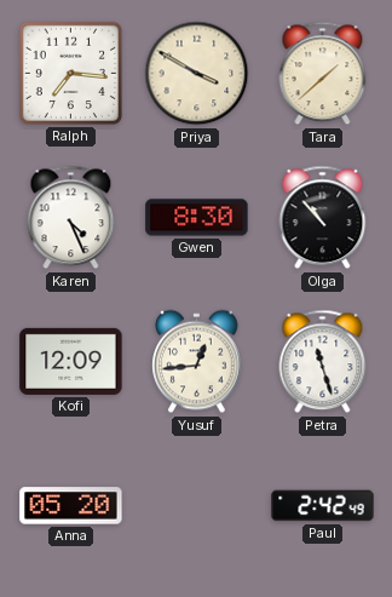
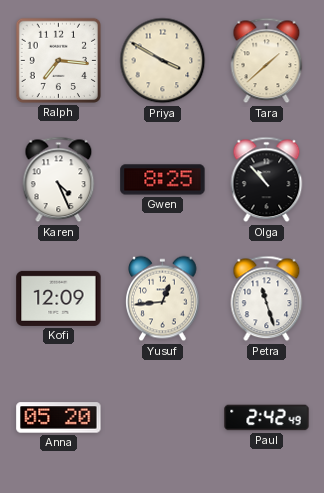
Gwen: 8:30 -> 8:25 (163, 180)
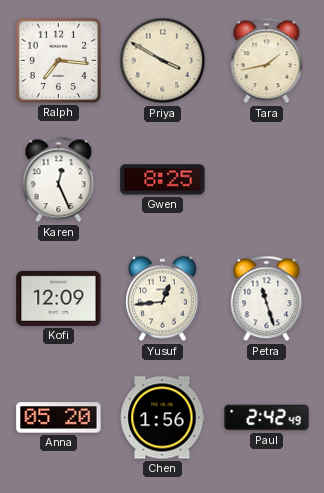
Tara: 1:38 -> 1:43 (267, 61)
Karen: 4:26 -> 12:26 (59, 180)
Olga: 10:53 -> none (267, 180)
Chen: none -> 1:56 (163, 418)
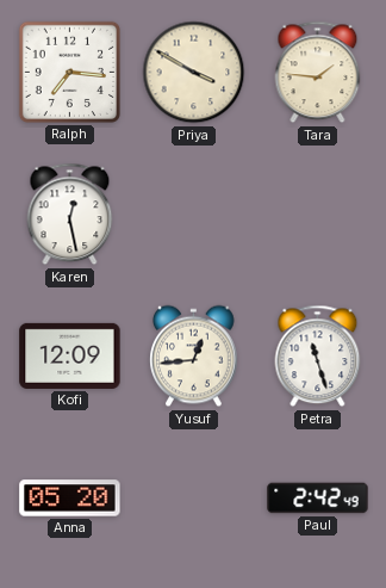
Tara: 1:43 -> 1:46 (318, 73)
Karen: 12:26 -> 12:28 (70, 215)
Gwen: 8:25 -> none (163, 180)
Chen: 1:56 -> none (163, 418)
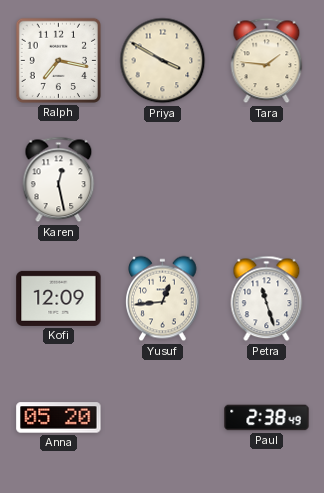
Ralph: 7:16 -> 7:17 (58, 60)
Paul: 2:42 -> 2:38 (267, 418)
